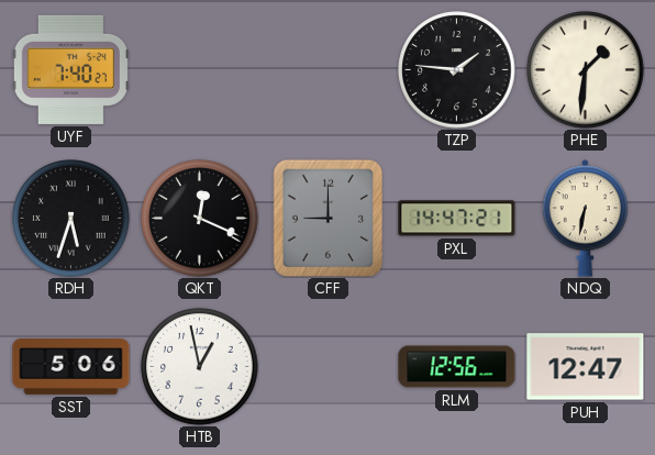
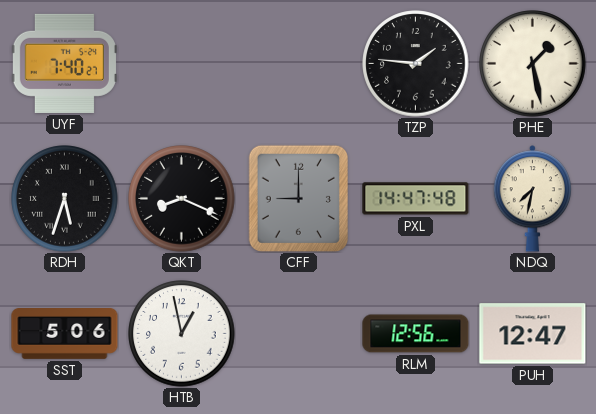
PHE: 1:31 -> 1:28 (533, 64)
QKT: 12:19 -> 8:19 (182, 199)
PXL: 14:47:21 -> 14:47:48 (416, 199)
NDQ: 6:32 -> 7:32 (533, 199)
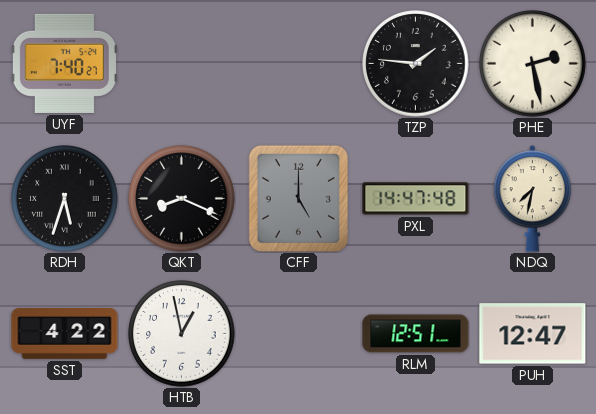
PHE: 1:28 -> 2:28 (533, 64)
CFF: 9:00 -> 5:00 (298, 198)
SST: 5:06 -> 4:22 (65, 334)
RLM: 12:56 -> 12:51 (416, 334)
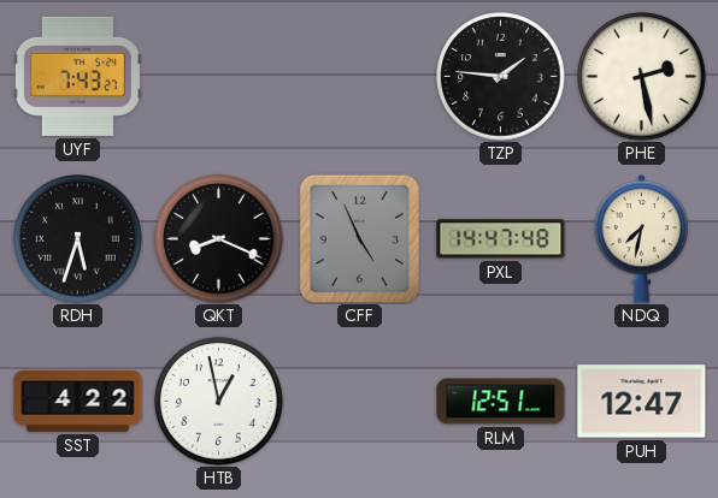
UYF: 7:40 -> 7:43 (77, 76)
CFF: 5:00 -> 4:56 (359, 238)
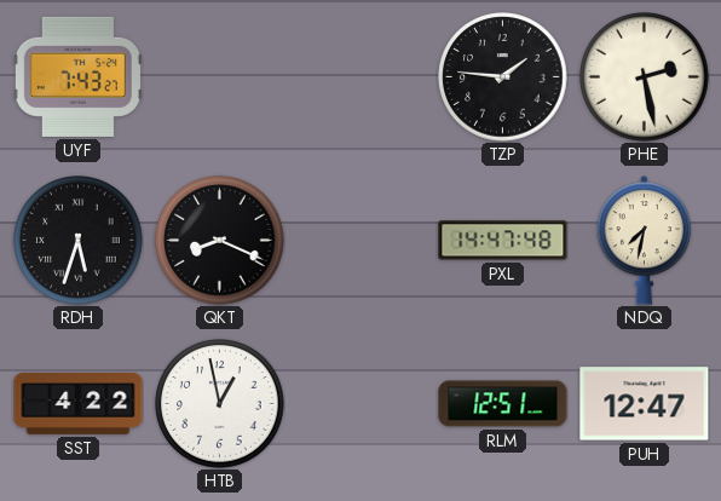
CFF: 4:56 -> none (359, 238)
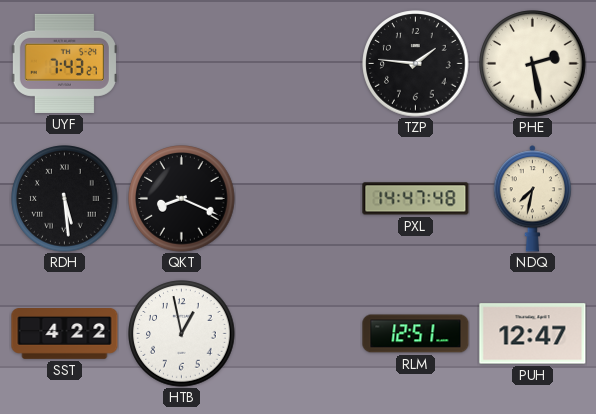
RDH: 5:33 -> 5:29 (65, 199)
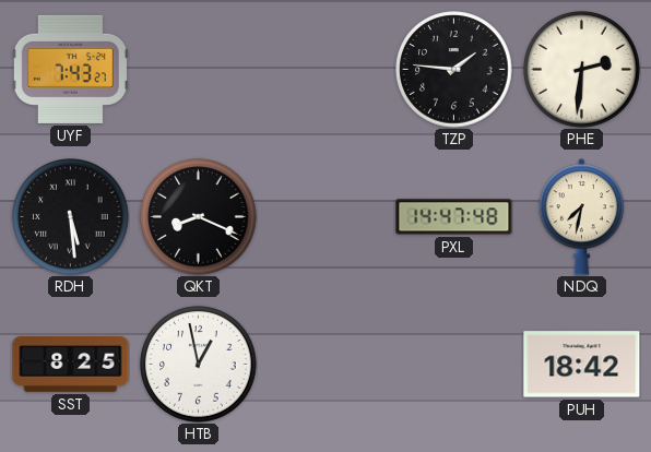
PHE: 2:28 -> 2:31 (582, 70)
SST: 4:22 -> 8:25 (71, 365)
RLM: 12:51 -> none (416, 334)
PUH: 12:47 -> 18:42 (582, 365)
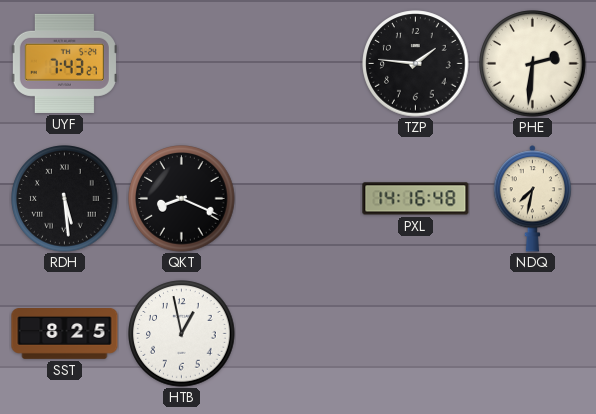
PXL: 14:47 -> 14:16 (416, 199)
PUH: 18:42 -> none (582, 365)
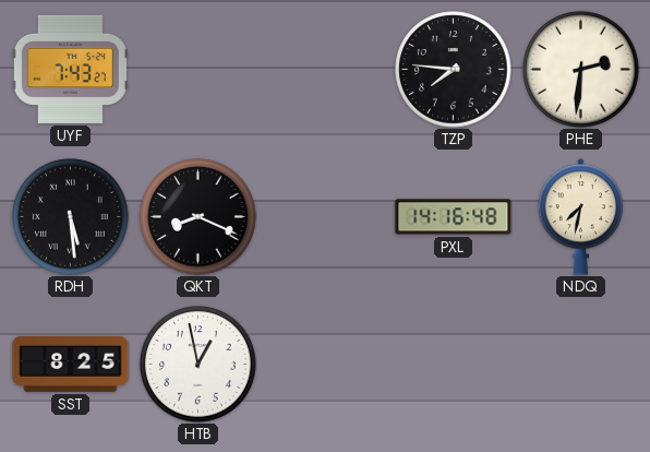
TZP: 1:46 -> 7:46 (454, 70)
